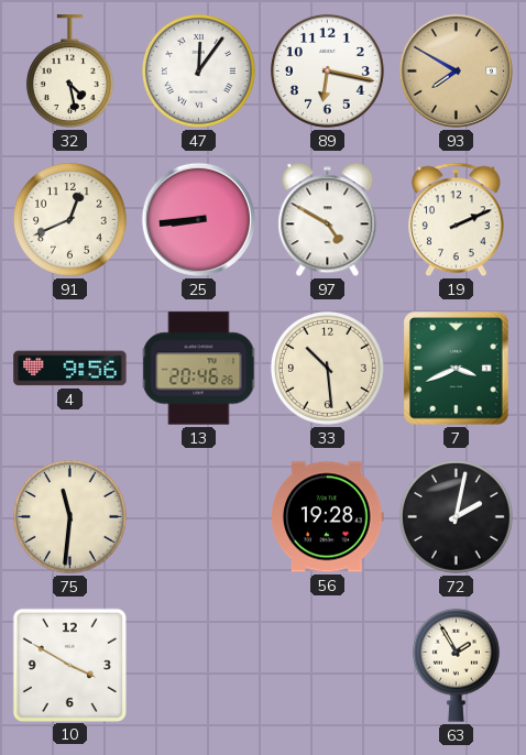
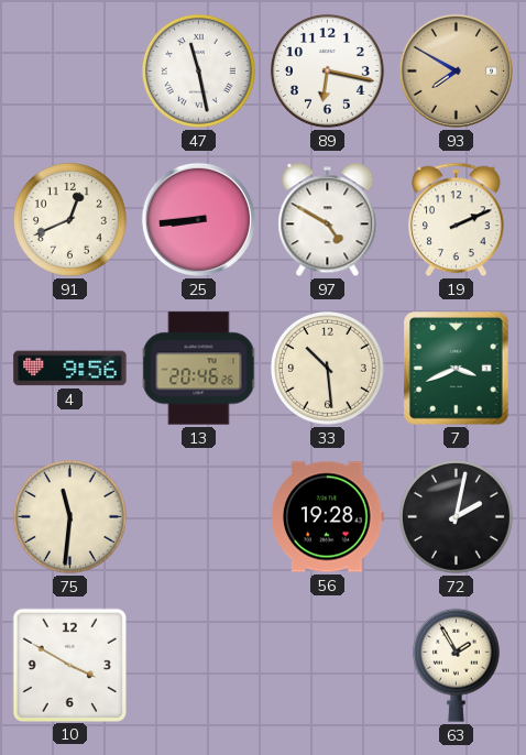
32: 4:28 -> none (69, 72)
47: 12:06 -> 11:28 (198, 70)
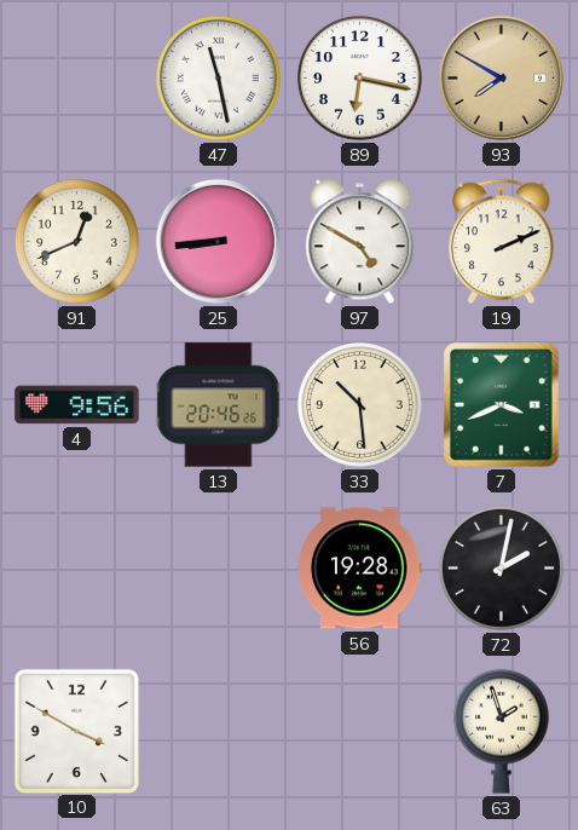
75: 11:31 -> none (69, 516)
63: 1:55 -> 1:57 (501, 731)
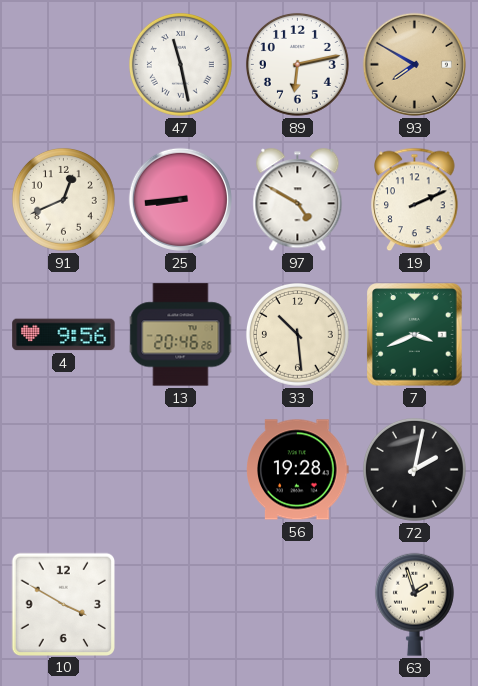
89: 6:17 -> 6:13 (297, 64)
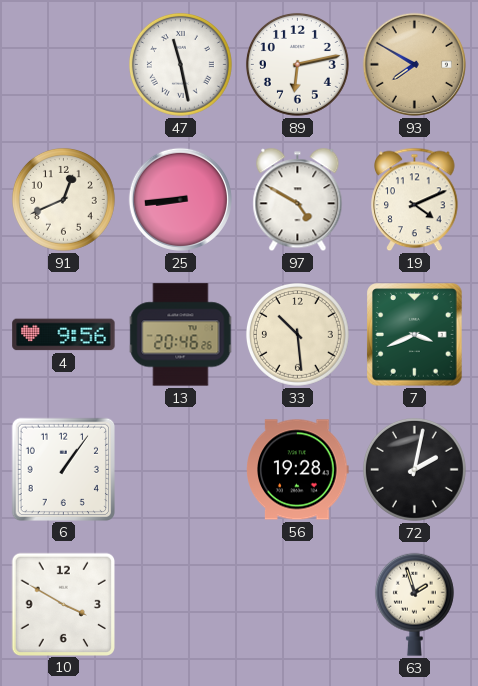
19: 2:11 -> 4:11 (415, 200)
6: none -> 1:06 (63, 469)
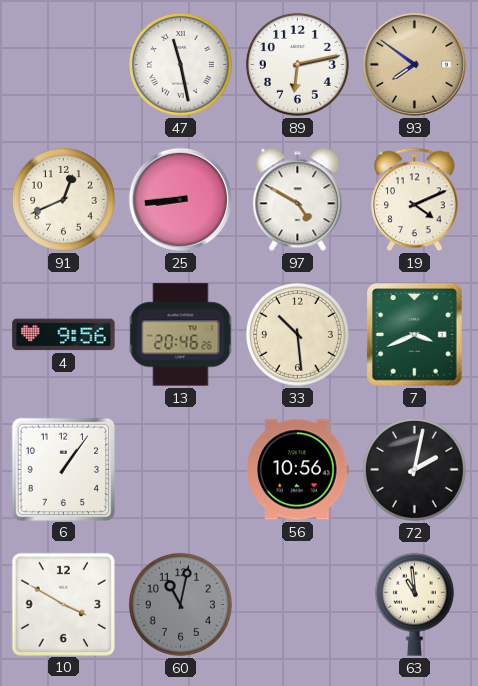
93: 7:50 -> 7:51 (414, 64)
56: 19:28 -> 10:56 (298, 470)
60: none -> 11:02 (180, 604)
63: 1:57 -> 10:59 (414, 604)
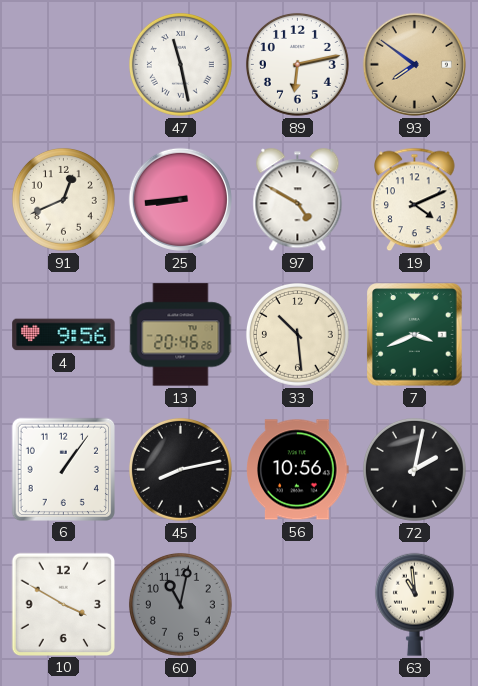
45: none -> 8:13 (180, 469)
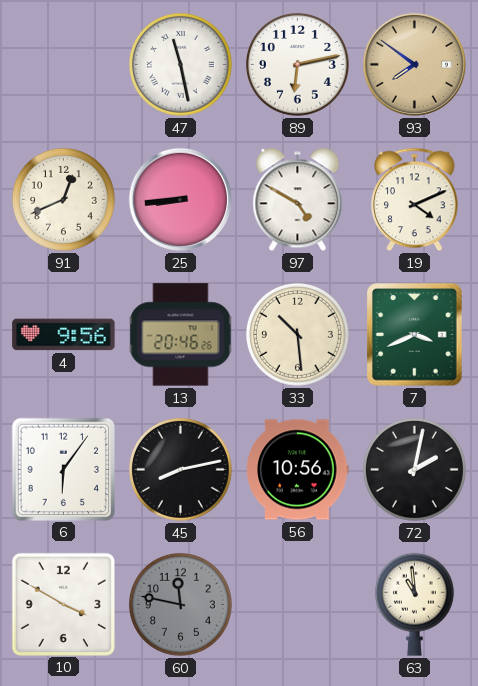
6: 1:06 -> 6:06 (63, 469)
60: 11:02 -> 11:47 (180, 604)
